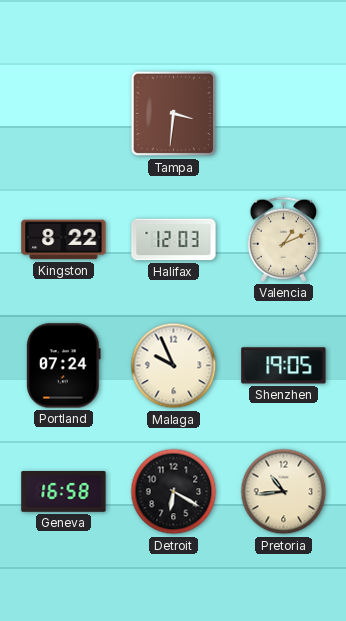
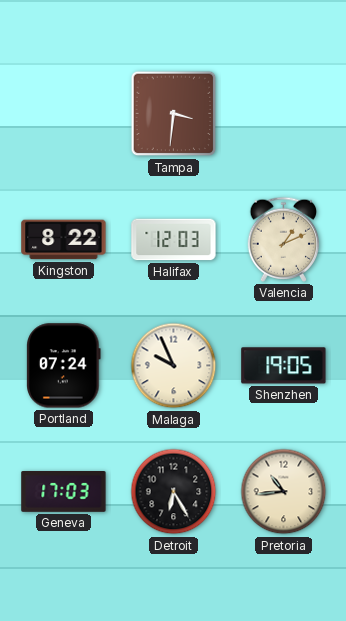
Geneva: 16:58 -> 17:03 (64, 492)
Detroit: 6:20 -> 6:25 (174, 492)
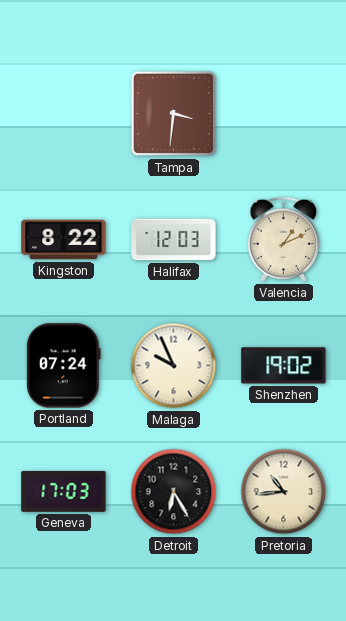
Shenzhen: 19:05 -> 19:02 (284, 366)
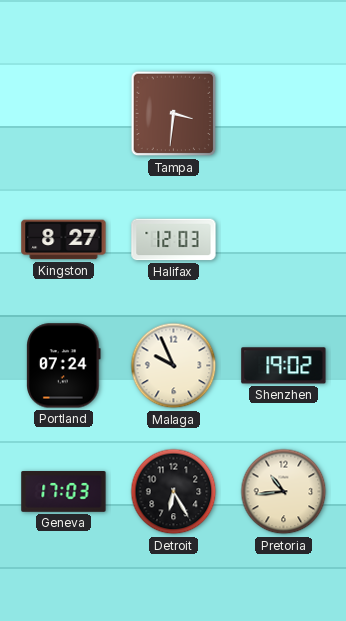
Kingston: 8:22 -> 8:27 (64, 240)
Valencia: 1:11 -> none (284, 239)
